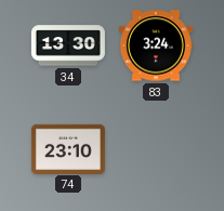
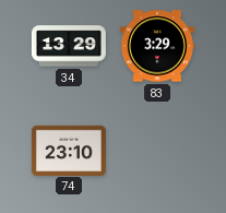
34: 13:30 -> 13:29 (69, 46)
83: 3:24 -> 3:29 (157, 46)
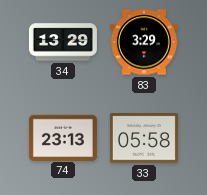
74: 23:10 -> 23:13 (63, 137)
33: none -> 05:58 (144, 138)
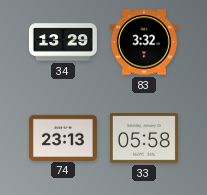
83: 3:29 -> 3:32 (144, 42)
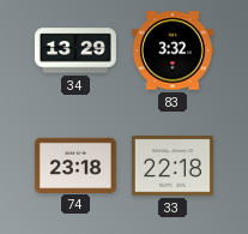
74: 23:13 -> 23:18 (75, 164)
33: 05:58 -> 22:18 (173, 166)
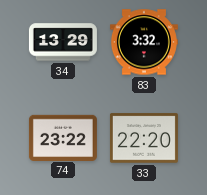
74: 23:18 -> 23:22 (63, 137)
33: 22:18 -> 22:20 (144, 138)
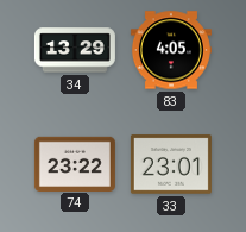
83: 3:32 -> 4:05 (171, 50)
33: 22:20 -> 23:01 (171, 164)
